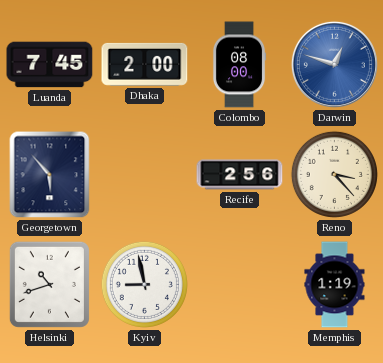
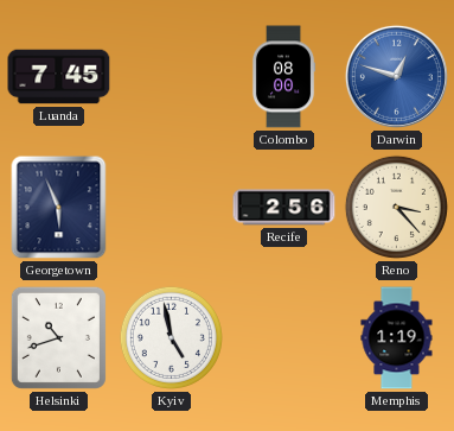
Dhaka: 2:00 -> none (145, 64)
Georgetown: 5:53 -> 5:56 (59, 208)
Kyiv: 8:58 -> 4:58 (171, 337)
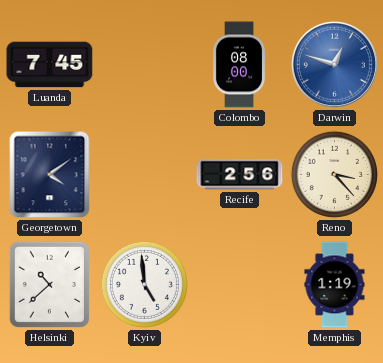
Georgetown: 5:56 -> 4:09 (50, 175)
Helsinki: 10:42 -> 10:38 (49, 284)
Kyiv: 4:58 -> 4:59 (144, 284)
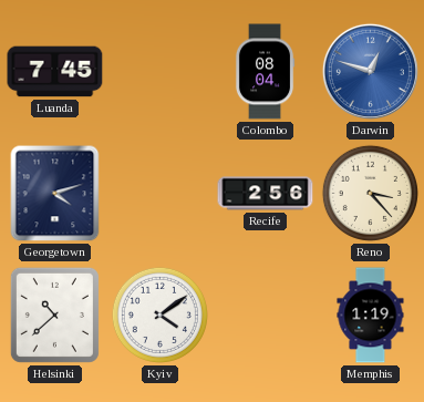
Colombo: 08:00 -> 08:04 (265, 72)
Georgetown: 4:09 -> 4:12 (55, 194)
Kyiv: 4:59 -> 4:09 (159, 315)
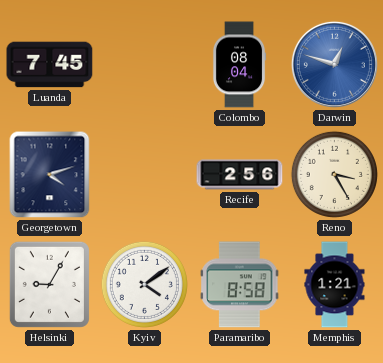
Reno: 3:23 -> 3:25 (334, 174)
Helsinki: 10:38 -> 9:05 (49, 284)
Paramaribo: none -> 8:58 (240, 285)
Memphis: 1:19 -> 1:21 (335, 285)
